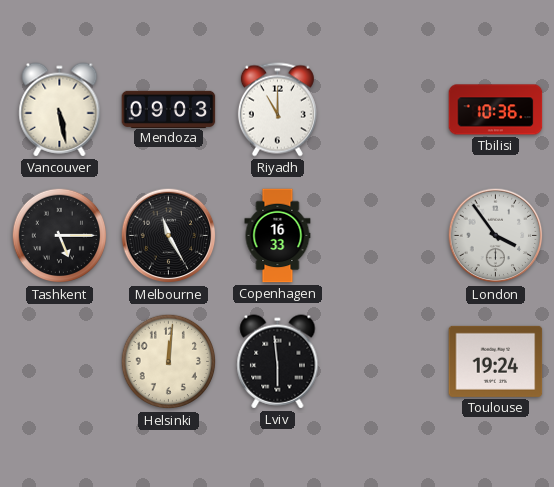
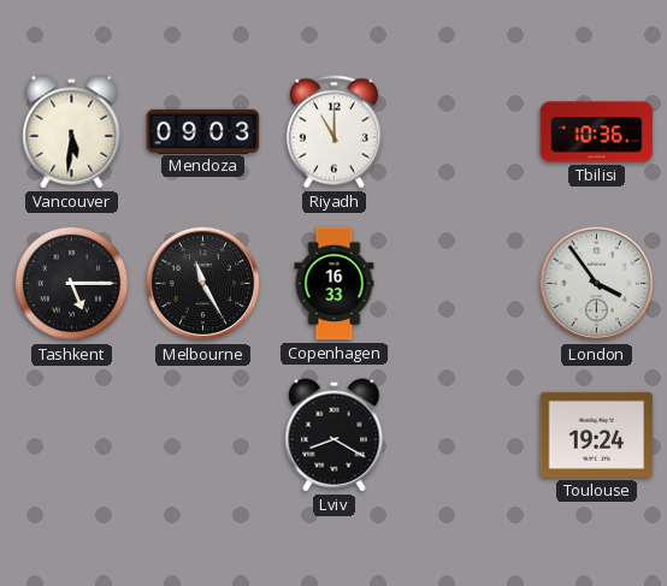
Vancouver: 5:28 -> 5:31 (72, 132)
Helsinki: 12:01 -> none (169, 362)
Lviv: 5:59 -> 8:20 (335, 436)
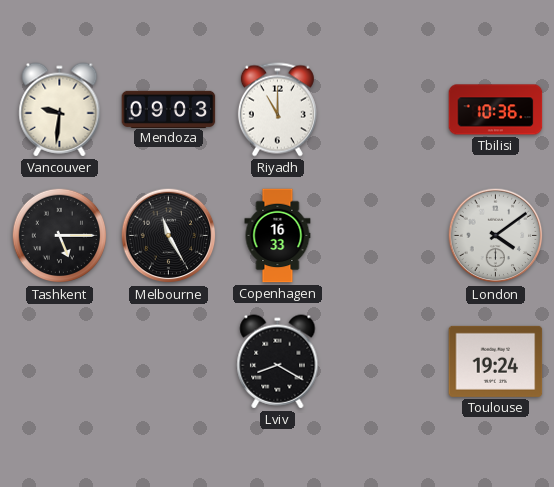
Vancouver: 5:31 -> 9:31 (60, 110)
London: 3:54 -> 4:09 (496, 236)
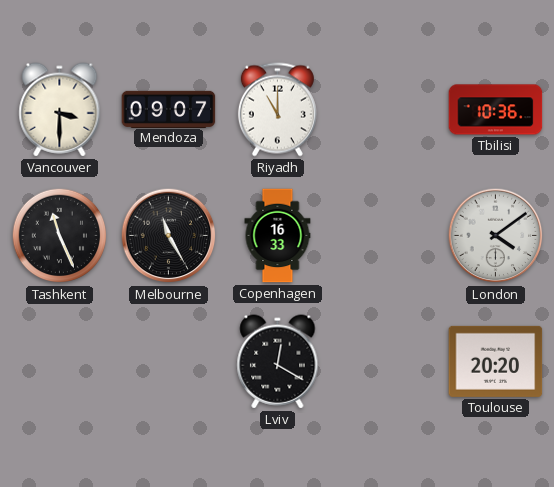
Vancouver: 9:31 -> 3:30 (60, 110)
Mendoza: 09:03 -> 09:07 (169, 109)
Tashkent: 5:15 -> 11:26 (60, 236)
Lviv: 8:20 -> 12:20 (278, 362)
Toulouse: 19:24 -> 20:20 (496, 361)
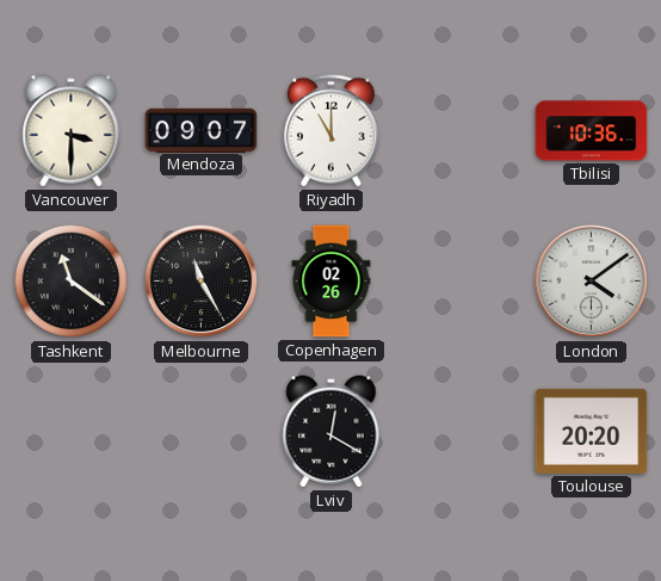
Tashkent: 11:26 -> 11:21 (72, 282)
Copenhagen: 16:33 -> 02:26 (332, 282)
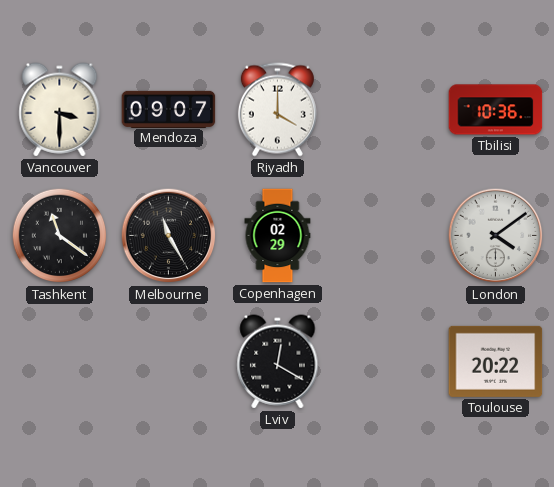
Riyadh: 11:00 -> 4:00 (277, 110)
Copenhagen: 02:26 -> 02:29 (278, 236)
Toulouse: 20:20 -> 20:22 (496, 361)
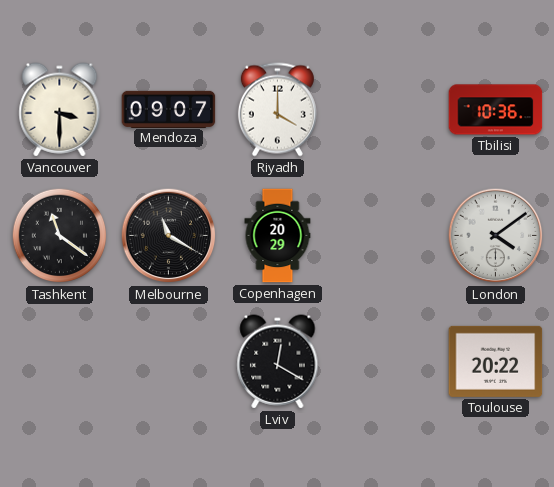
Melbourne: 11:25 -> 11:20 (169, 236)
Copenhagen: 02:29 -> 20:29 (278, 236)
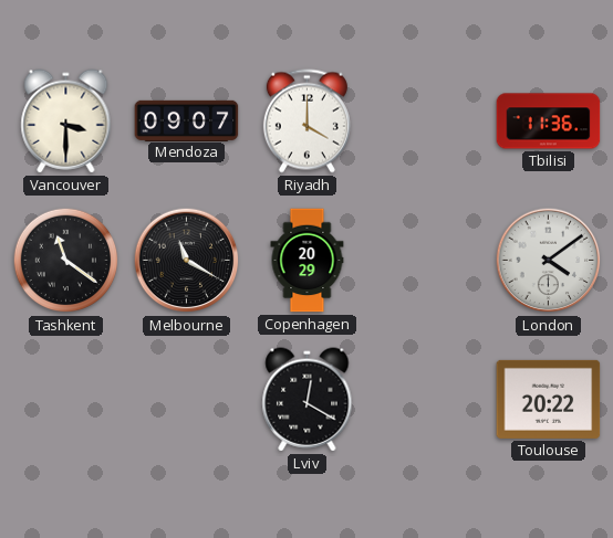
Tbilisi: 10:36 -> 11:36 (549, 122)
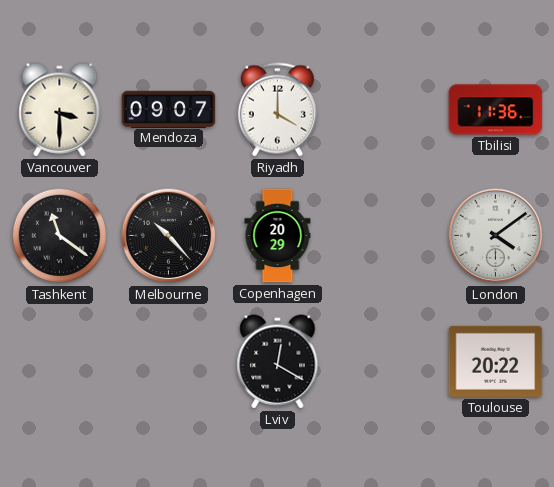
Melbourne: 11:20 -> 10:23 (169, 236)
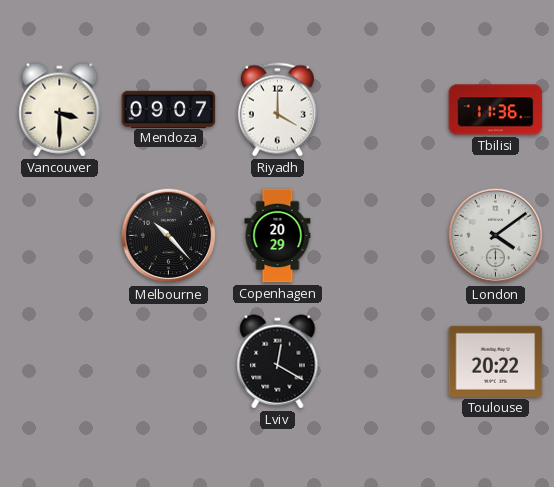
Tashkent: 11:21 -> none (60, 236)
